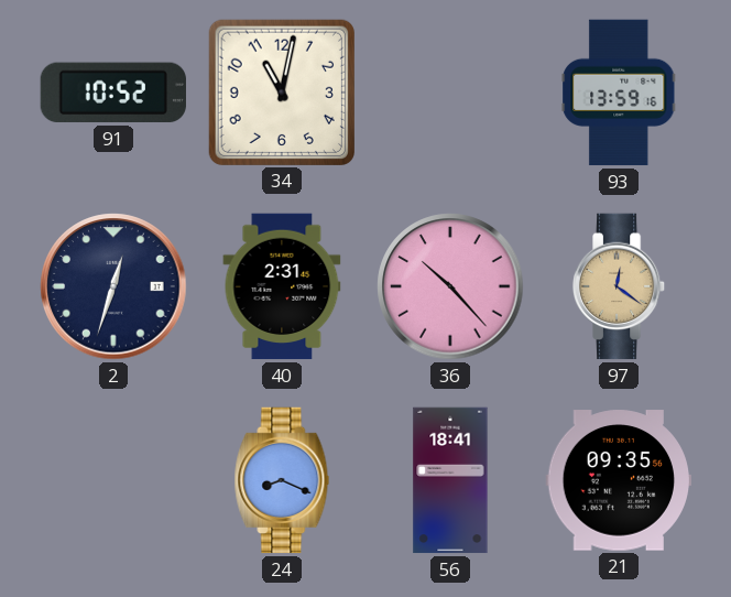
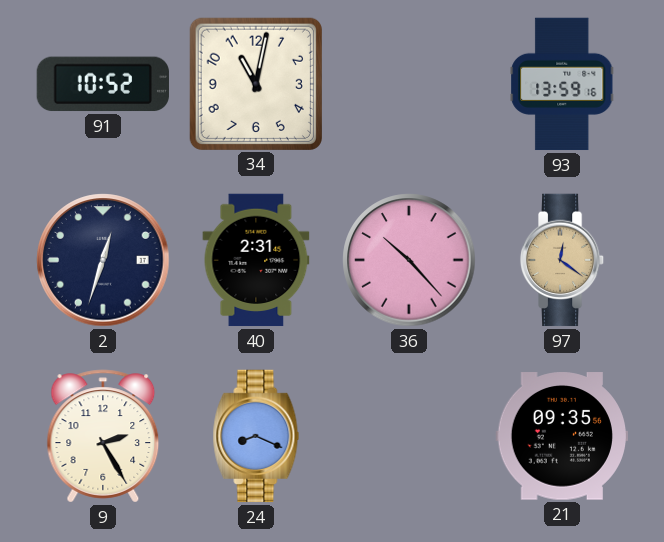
9: none -> 2:25 (103, 436)
56: 18:41 -> none (450, 480)
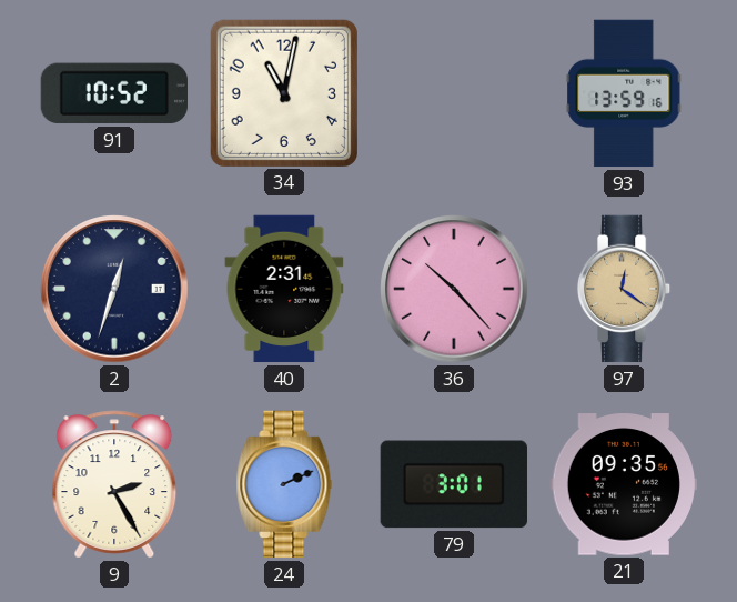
24: 8:19 -> 2:11 (284, 484)
79: none -> 3:01 (454, 484)
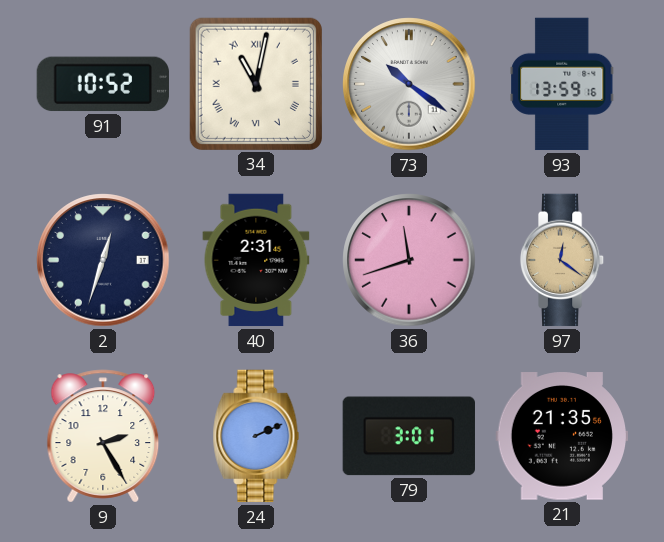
34 numerals: Arabic -> Roman (256, 84)
73: none -> 10:21 (409, 84)
36: 10:23 -> 11:42 (409, 260)
21: 09:35 -> 21:35 (561, 436)
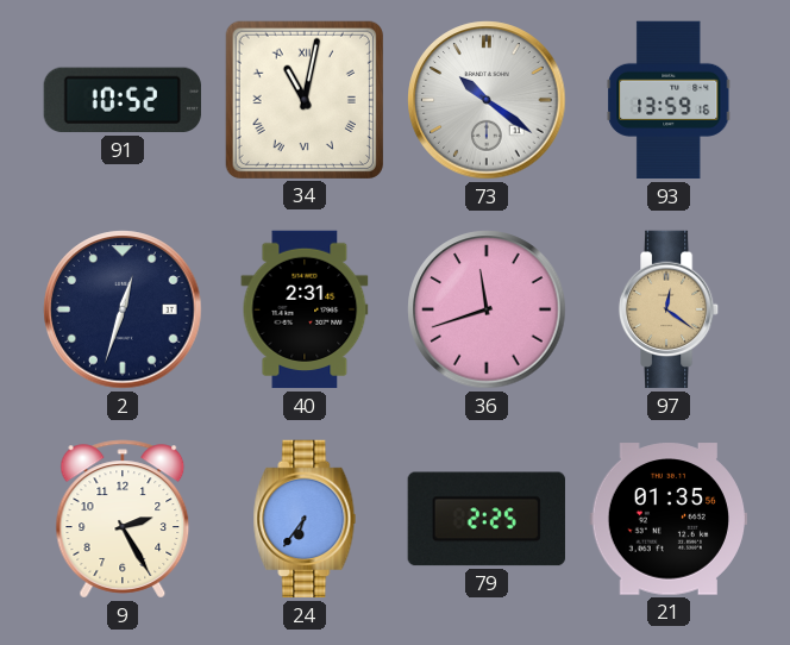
24: 2:11 -> 6:36 (305, 519)
79: 3:01 -> 2:25 (487, 519)
21: 21:35 -> 01:35 (667, 519)
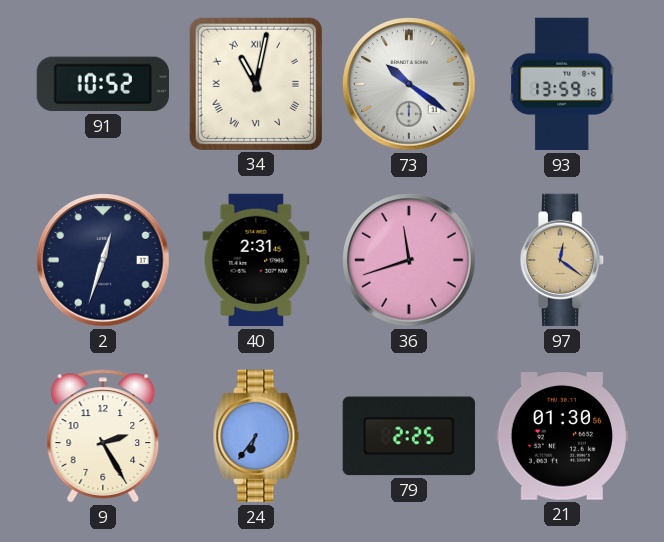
21: 01:35 -> 01:30 (561, 436)
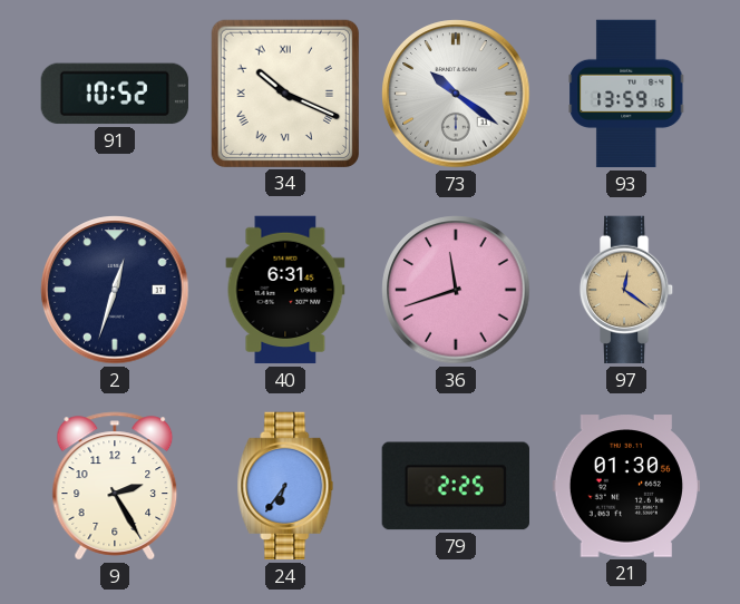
34: 11:02 -> 10:19 (285, 94)
40: 2:31 -> 6:31 (285, 290)
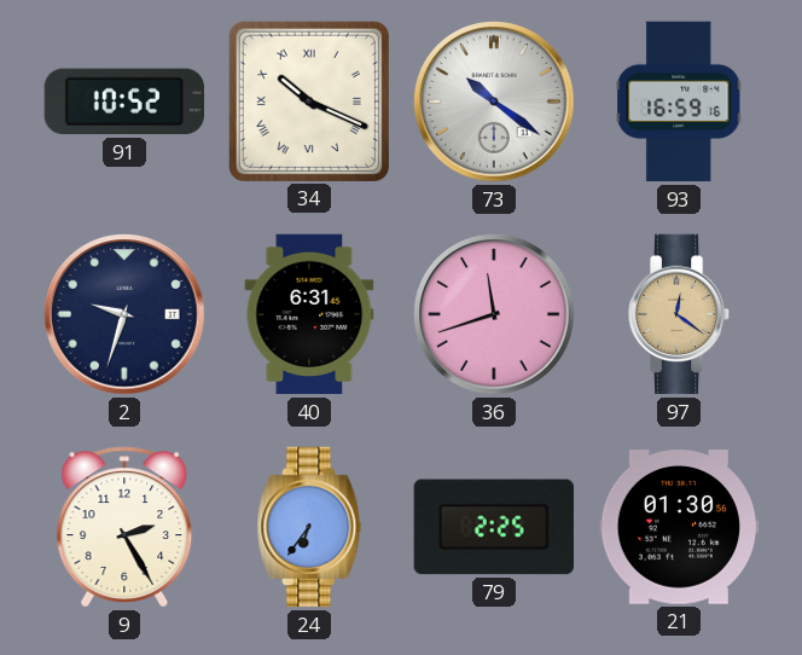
93: 13:59 -> 16:59 (679, 102)
2: 12:33 -> 9:33 (124, 314)
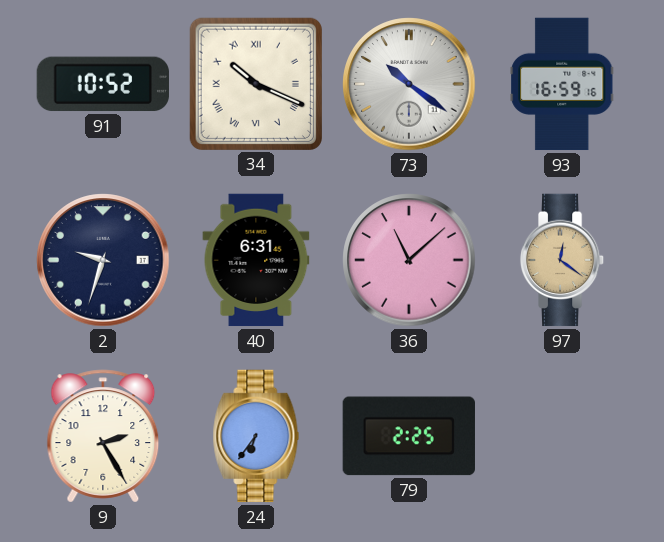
36: 11:42 -> 11:08 (409, 260)
21: 01:30 -> none (678, 527)
